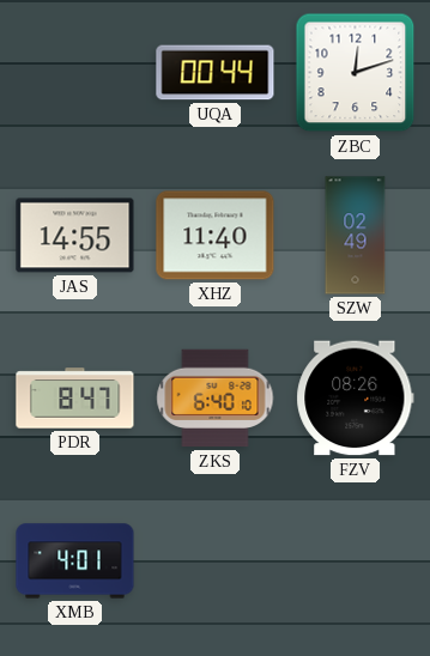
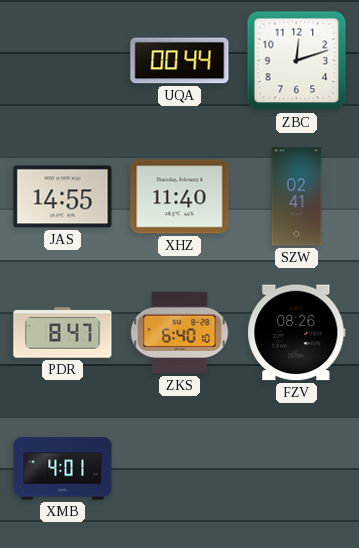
SZW: 02:49 -> 02:41 (297, 197)
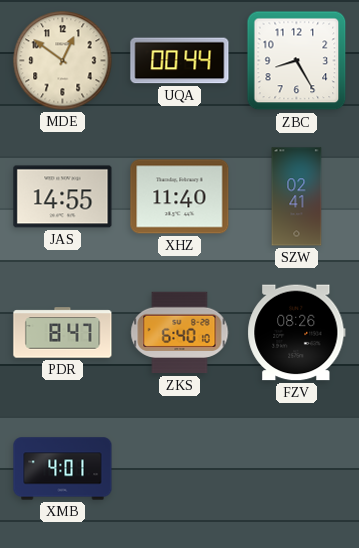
MDE: none -> 12:51 (63, 61)
ZBC: 12:12 -> 8:25 (297, 61)
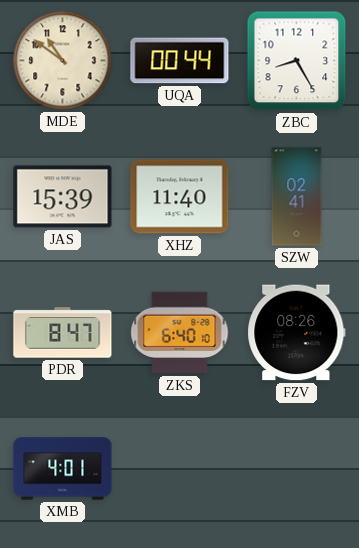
MDE: 12:51 -> 10:51 (63, 61)
JAS: 14:55 -> 15:39 (63, 197)
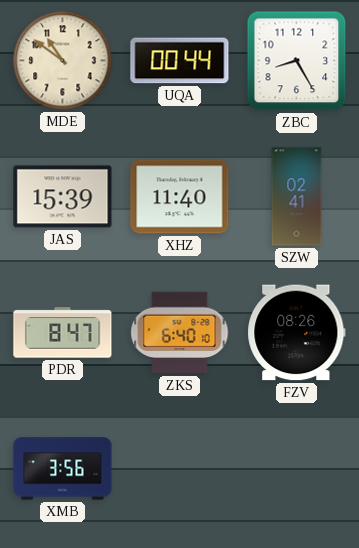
XMB: 4:01 -> 3:56 (63, 469)
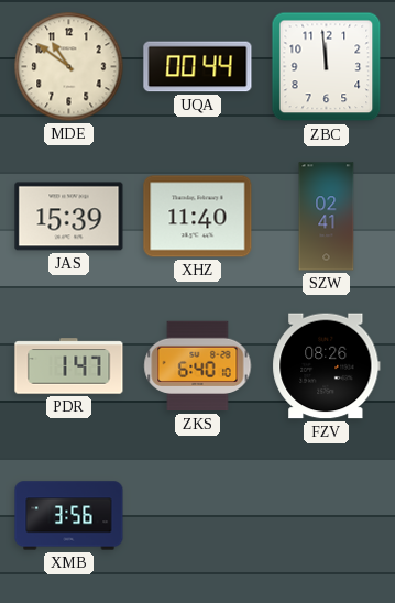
ZBC: 8:25 -> 11:59 (327, 67)
PDR: 8:47 -> 1:47 (69, 366)
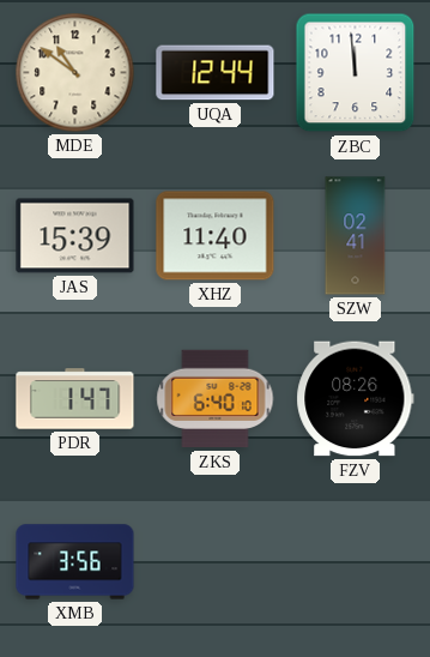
UQA: 00:44 -> 12:44 (216, 73)
